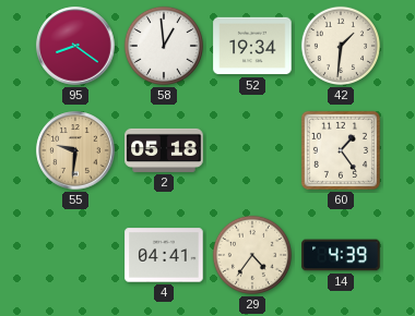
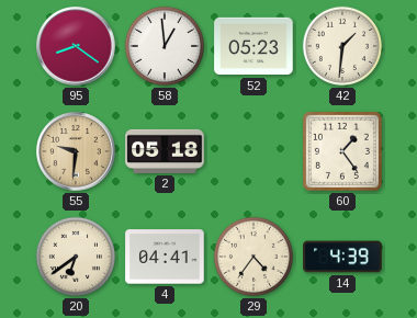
52: 19:34 -> 05:23 (253, 46)
20: none -> 6:39 (76, 257)
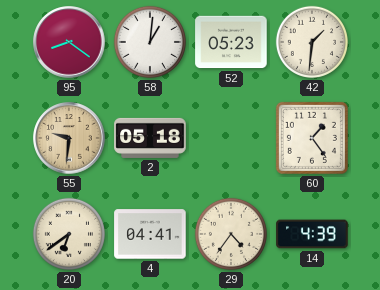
58: 12:59 -> 1:01 (150, 42)
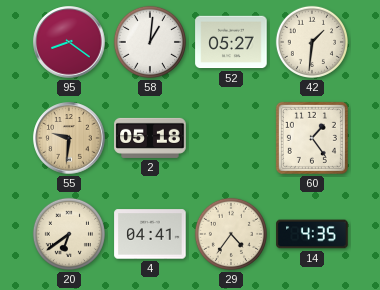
52: 05:23 -> 05:27 (231, 42)
14: 4:39 -> 4:35 (312, 234)
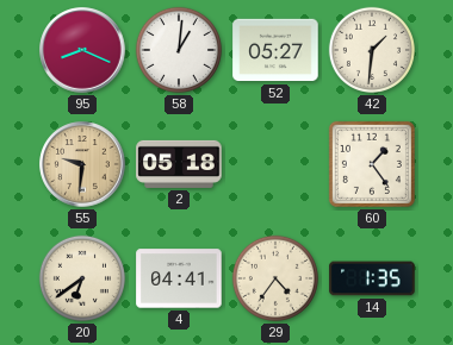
95: 8:21 -> 8:19 (82, 50)
14: 4:35 -> 1:35 (372, 278)
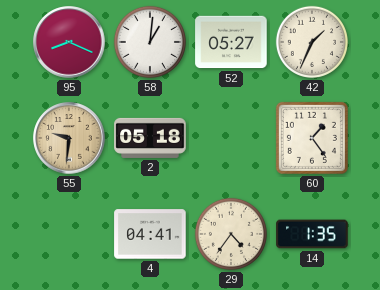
42: 1:31 -> 1:34 (312, 42)
20: 6:39 -> none (82, 278)
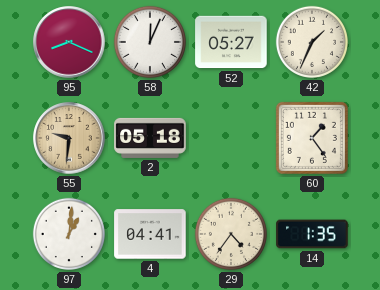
58: 1:01 -> 12:04 (150, 42)
97: none -> 1:01 (69, 234)
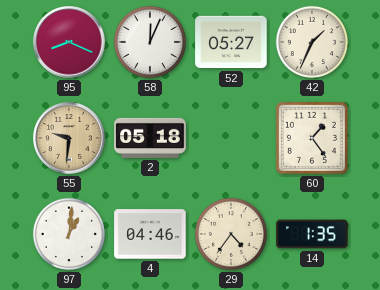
4: 04:41 -> 04:46 (150, 234)
